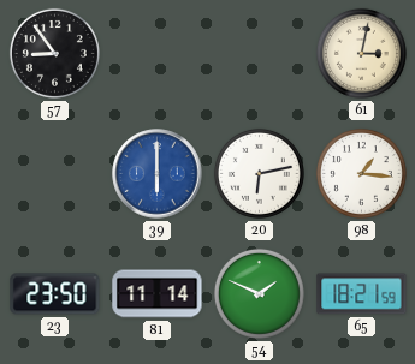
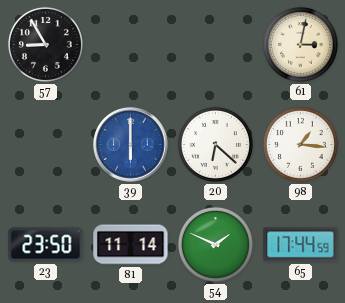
57: 8:54 -> 8:55 (45, 44)
20: 6:13 -> 6:22 (215, 144)
65: 18:21 -> 17:44 (301, 245)
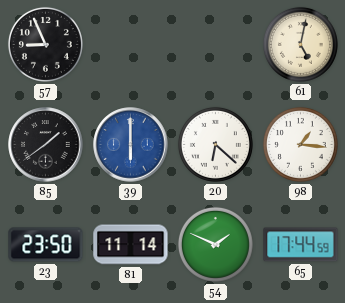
57: 8:55 -> 8:56 (45, 44)
61: 3:02 -> 5:02 (300, 44)
85: none -> 1:39 (46, 145)
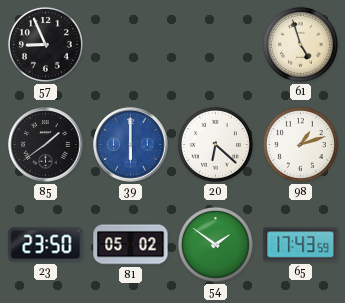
61: 5:02 -> 4:57 (300, 44)
98: 1:16 -> 1:12 (300, 144)
81: 11:14 -> 05:02 (131, 245)
54: 1:49 -> 1:51 (215, 244)
65: 17:44 -> 17:43 (301, 245)
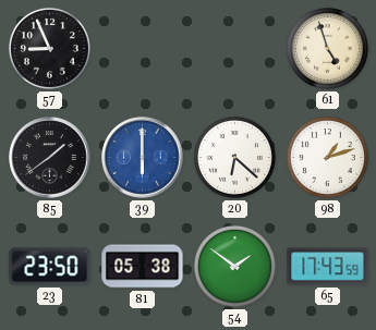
81: 05:02 -> 05:38 (143, 267)
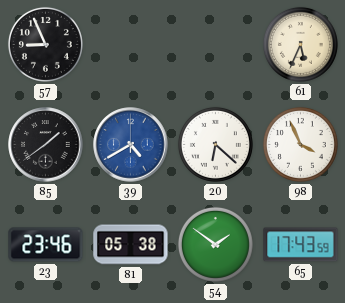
61: 4:57 -> 5:34 (300, 44)
39: 6:00 -> 4:40 (131, 145)
98: 1:12 -> 3:56 (300, 144)
23: 23:50 -> 23:46 (46, 245)
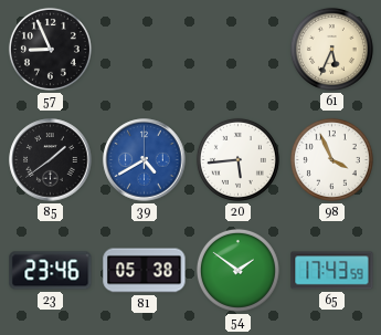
20: 6:22 -> 5:44 (237, 159)
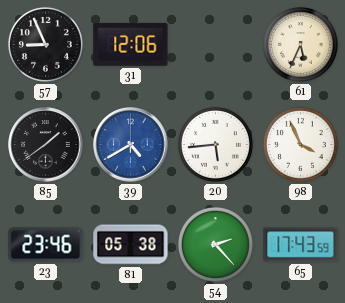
31: none -> 12:06 (131, 44)
54: 1:51 -> 2:23 (215, 244)
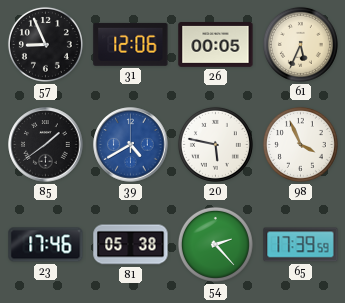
26: none -> 00:05 (216, 45)
20: 5:44 -> 5:47 (215, 144)
23: 23:46 -> 17:46 (46, 245)
65: 17:43 -> 17:39 (301, 245)
